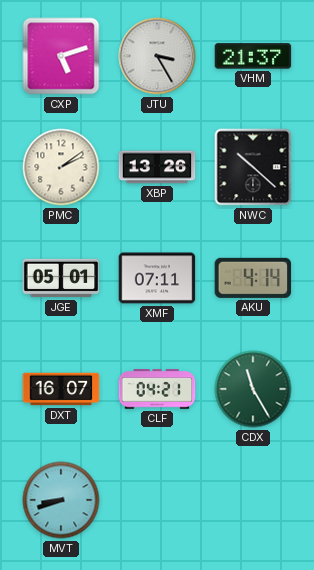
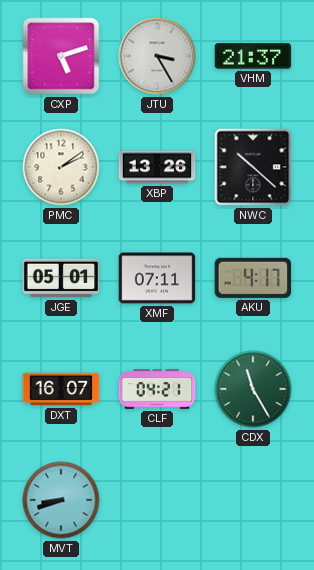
AKU: 4:14 -> 4:17 (253, 278)
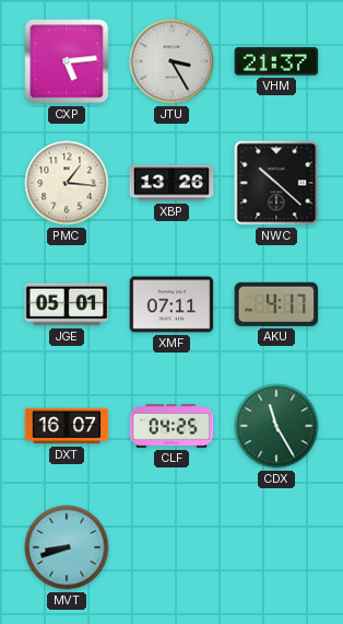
CXP: 5:12 -> 5:14 (67, 61)
PMC: 2:09 -> 1:16 (67, 183)
CLF: 04:21 -> 04:25 (171, 426)
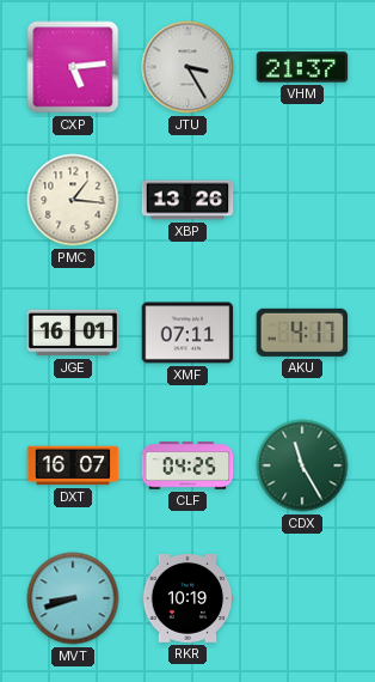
NWC: 10:22 -> none (276, 183)
JGE: 05:01 -> 16:01 (73, 333)
RKR: none -> 10:19 (187, 599)
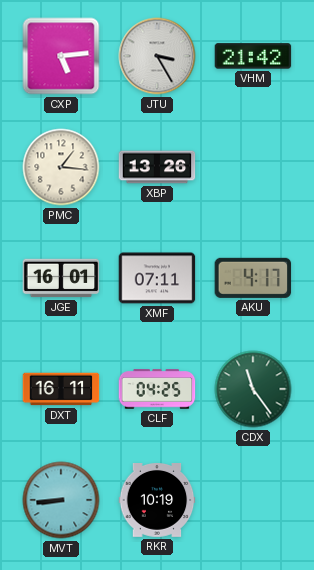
VHM: 21:37 -> 21:42 (253, 56)
DXT: 16:07 -> 16:11 (61, 389)
CDX: 11:25 -> 11:24 (253, 389)
MVT: 8:42 -> 8:44 (61, 500)
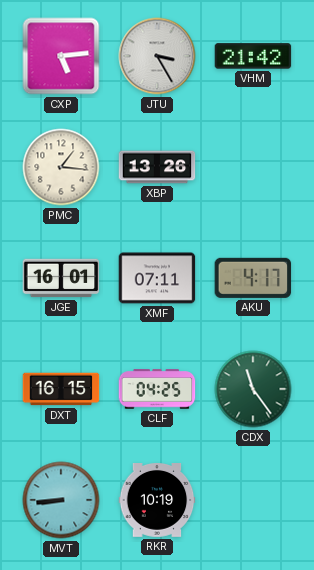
DXT: 16:11 -> 16:15 (61, 389)
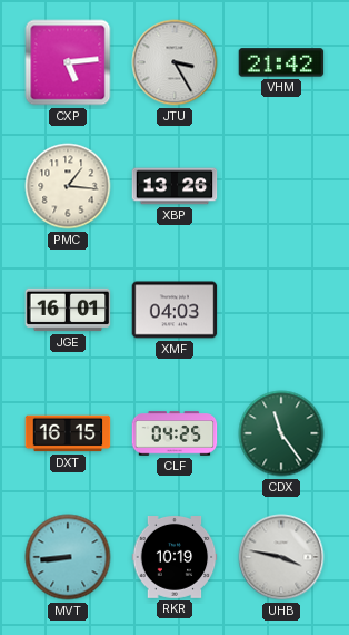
XMF: 07:11 -> 04:03 (174, 310)
AKU: 4:17 -> none (253, 278)
UHB: none -> 3:47 (281, 557)
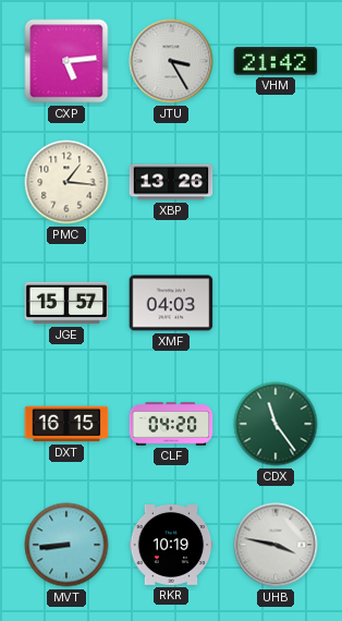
JGE: 16:01 -> 15:57 (66, 303)
CLF: 04:25 -> 04:20 (171, 424)
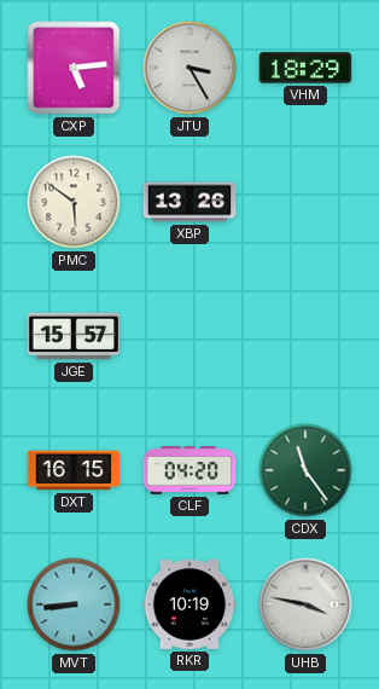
VHM: 21:42 -> 18:29 (305, 68)
PMC: 1:16 -> 5:51 (74, 202)
XMF: 04:03 -> none (171, 303)
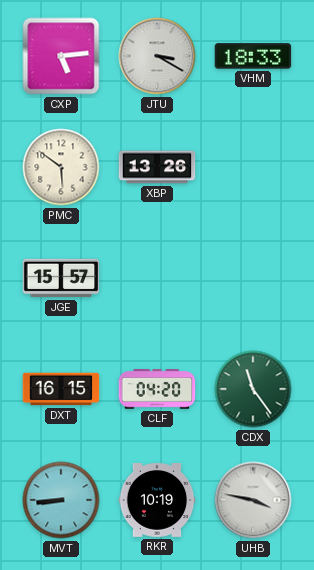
JTU: 3:25 -> 3:20 (157, 56)
VHM: 18:29 -> 18:33 (253, 56)
